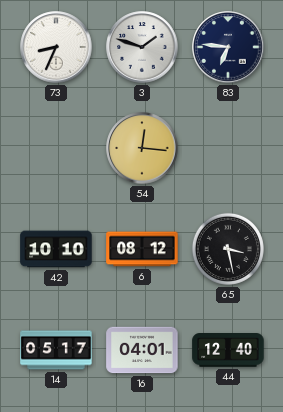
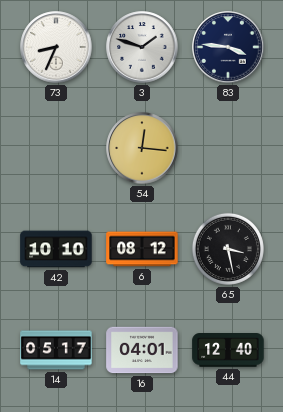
83: 6:46 -> 3:46 (228, 47)
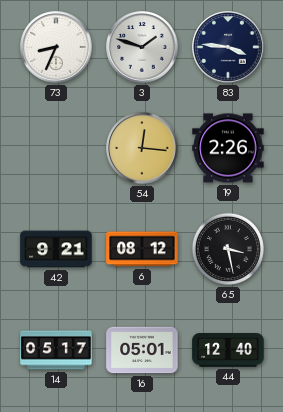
19: none -> 2:26 (228, 148)
42: 10:10 -> 9:21 (56, 249)
16: 04:01 -> 05:01 (142, 350)
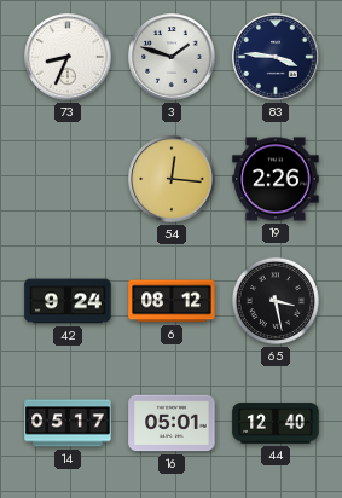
42: 9:21 -> 9:24 (68, 301)
